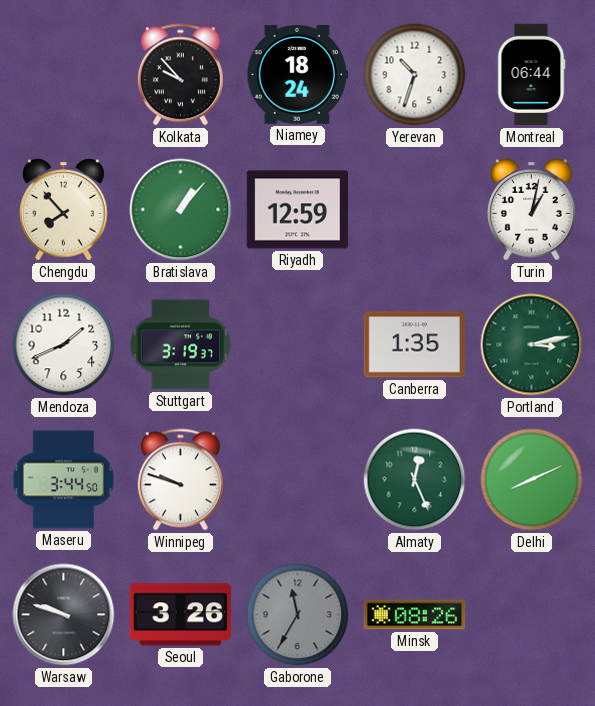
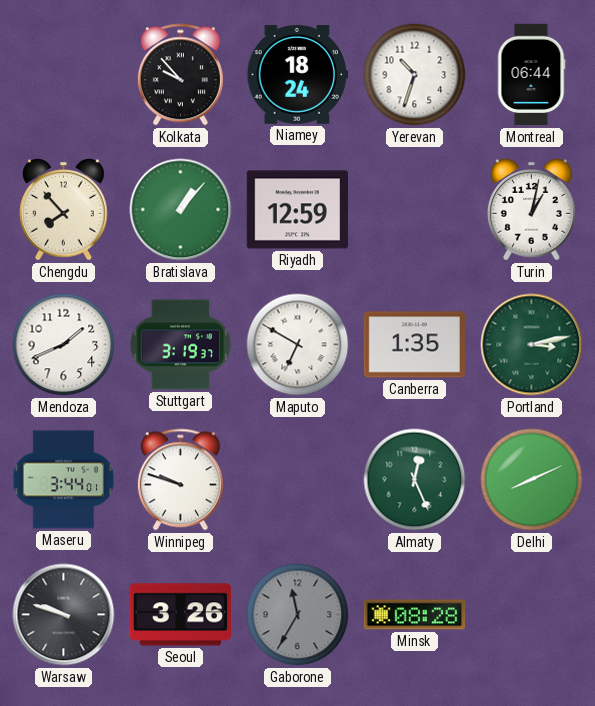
Maputo: none -> 6:50 (298, 345)
Maseru: 3:44:50 -> 3:44:01 (64, 480)
Minsk: 08:26 -> 08:28 (415, 615)
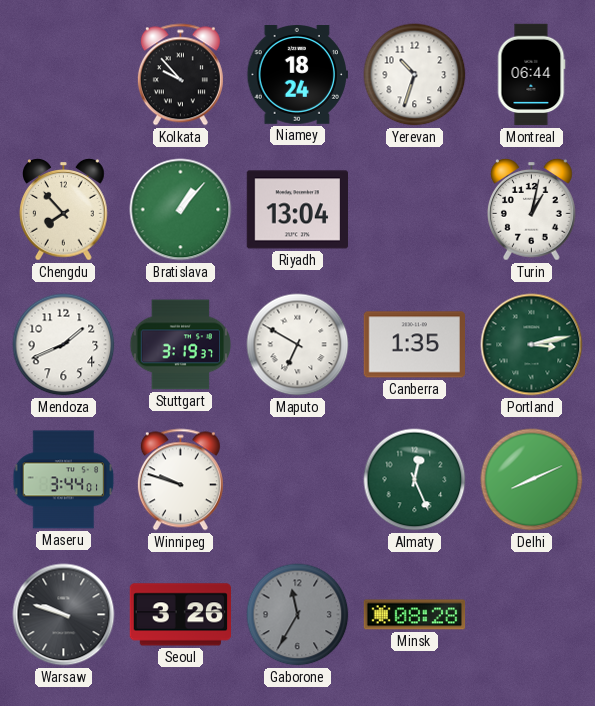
Riyadh: 12:59 -> 13:04 (297, 210)
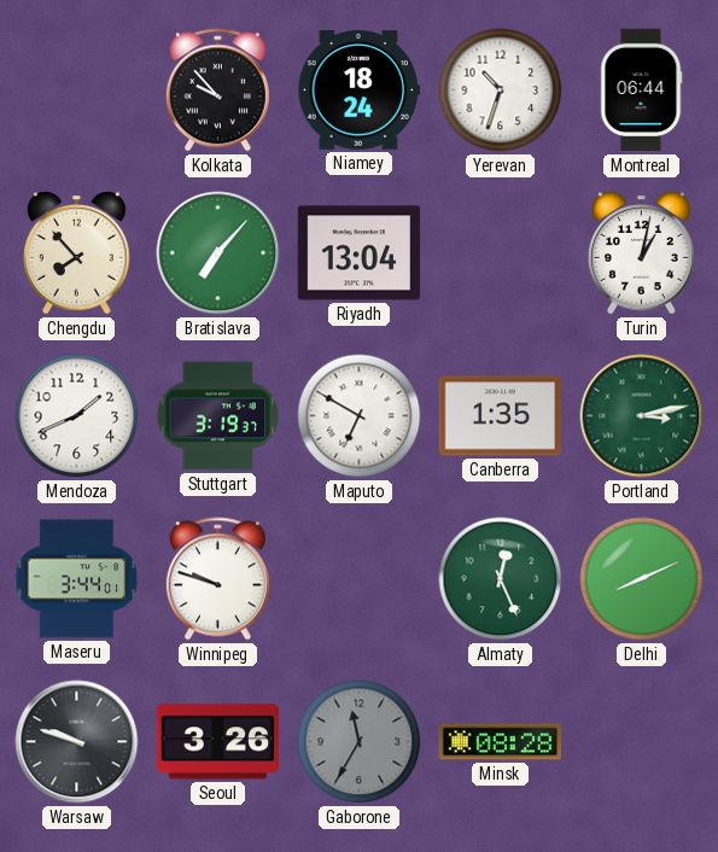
Bratislava: 1:07 -> 7:07 (218, 253)
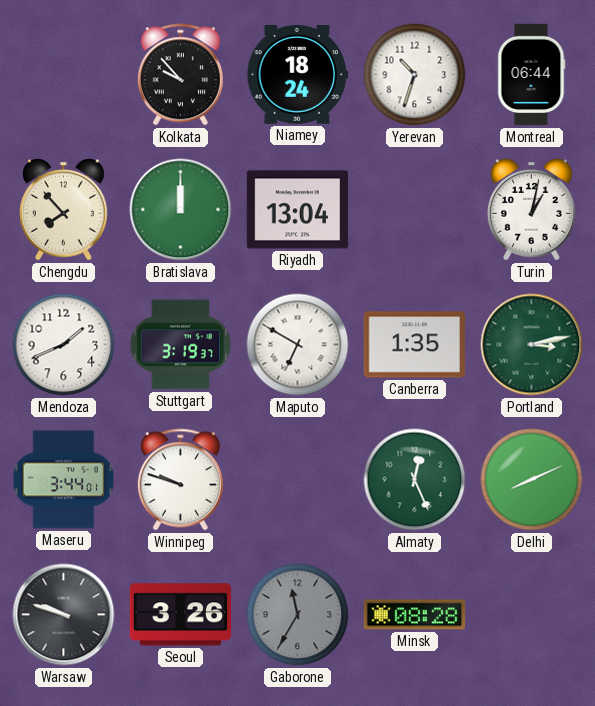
Bratislava: 7:07 -> 12:00 (181, 210)
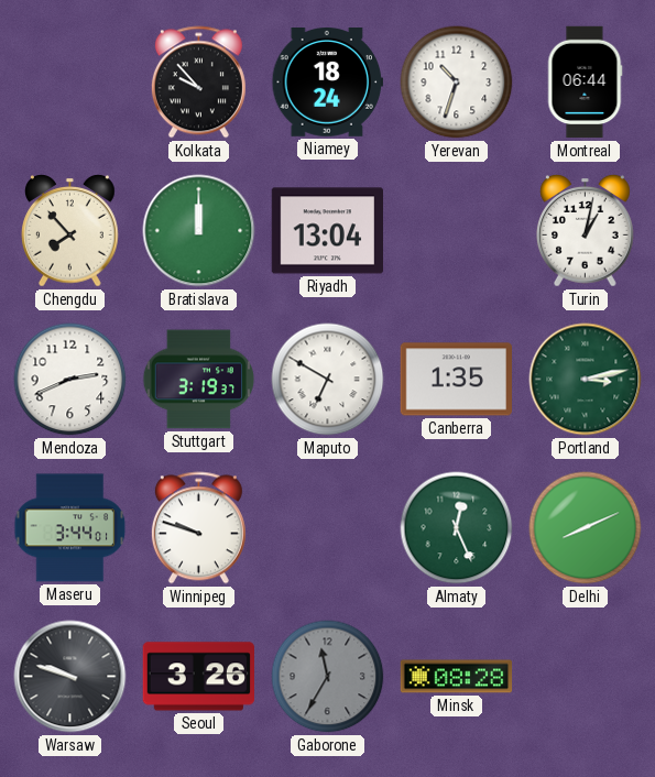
Mendoza: 1:41 -> 2:41 (70, 380)
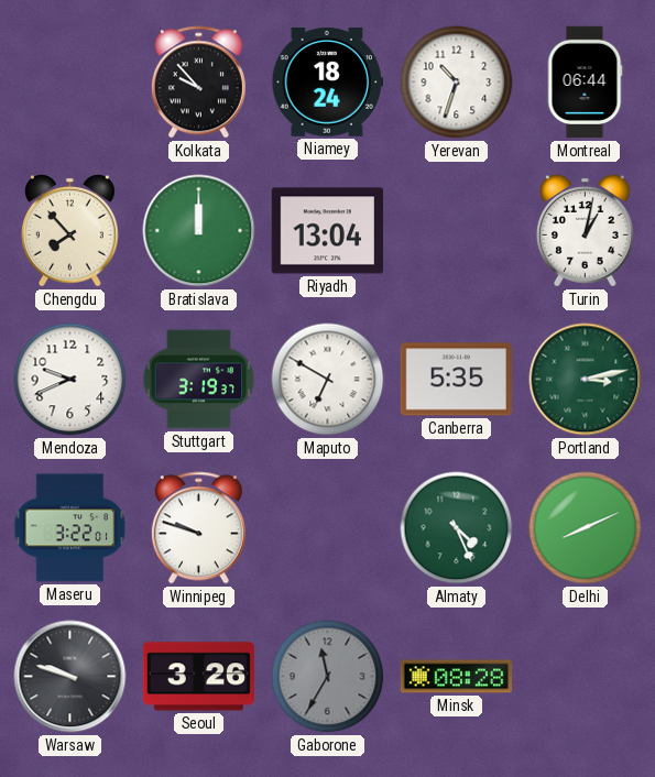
Mendoza: 2:41 -> 9:41 (70, 380)
Canberra: 1:35 -> 5:35 (456, 380)
Maseru: 3:44 -> 3:22 (70, 528)
Almaty: 12:26 -> 4:26 (457, 528)
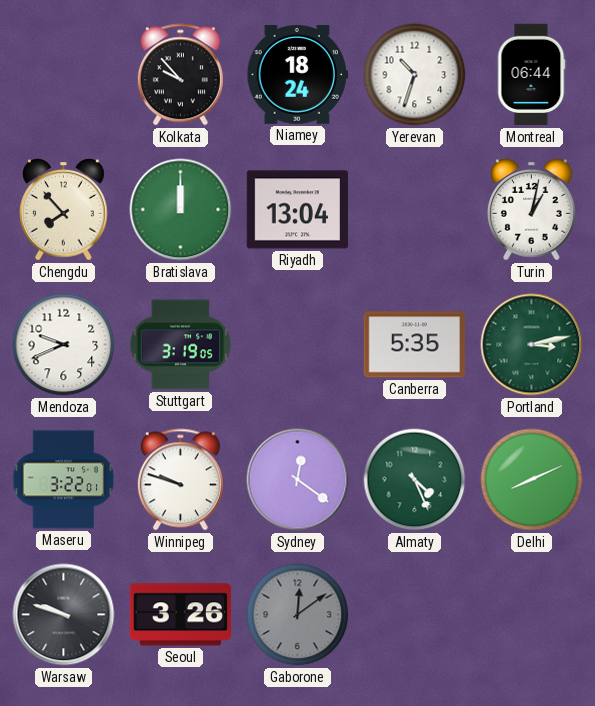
Stuttgart: 3:19:37 -> 3:19:05 (181, 345)
Maputo: 6:50 -> none (328, 380)
Sydney: none -> 12:21 (298, 480)
Gaborone: 11:35 -> 12:09 (298, 615)
Minsk: 08:28 -> none (457, 677)
